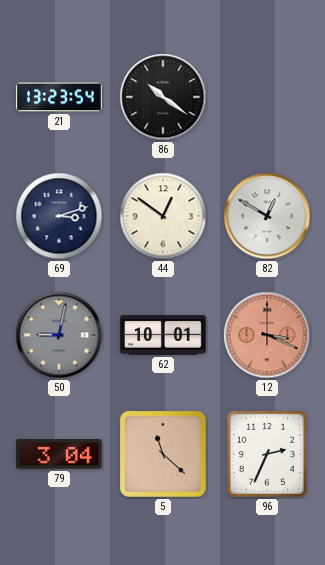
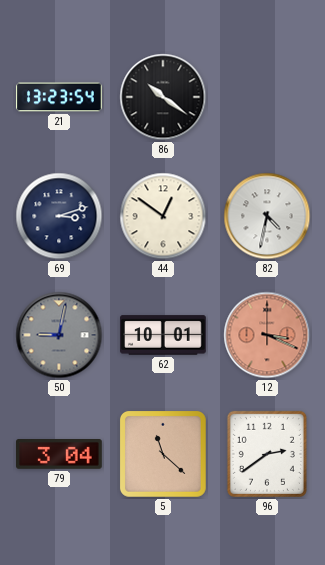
82: 12:50 -> 4:32 (267, 216)
96: 2:34 -> 2:39 (267, 454)
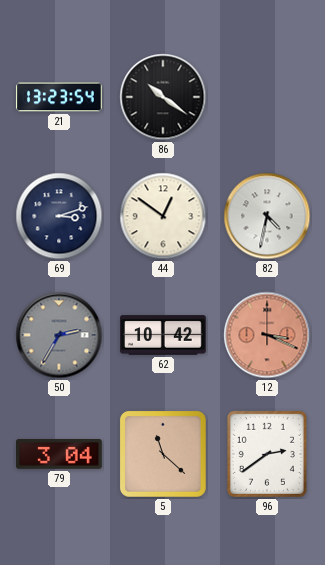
50: 9:02 -> 2:35 (59, 335)
62: 10:01 -> 10:42 (163, 335)
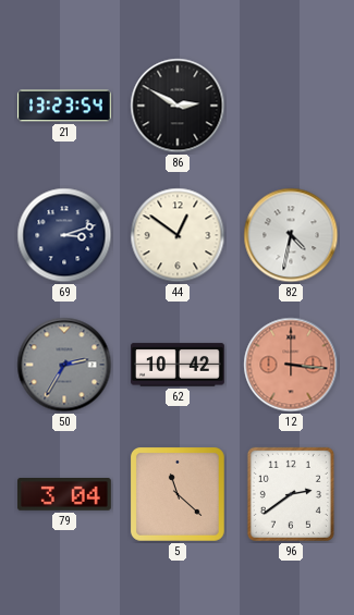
86: 10:21 -> 2:50 (178, 106)
12: 3:19 -> 3:16 (291, 365)
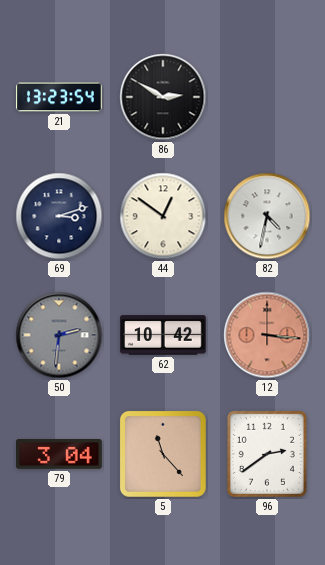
50: 2:35 -> 2:31 (59, 335)
5: 11:22 -> 11:23 (163, 454)
